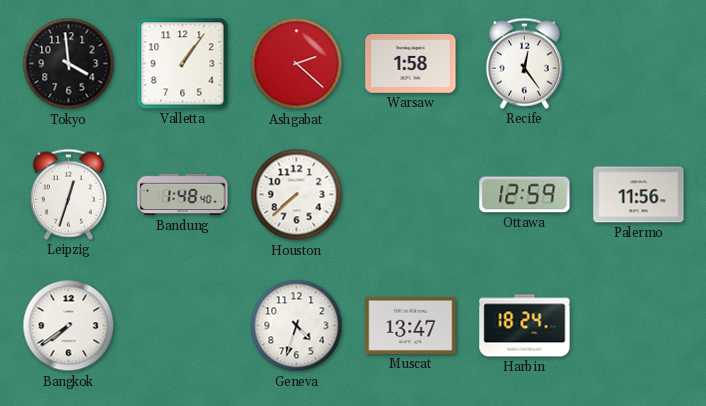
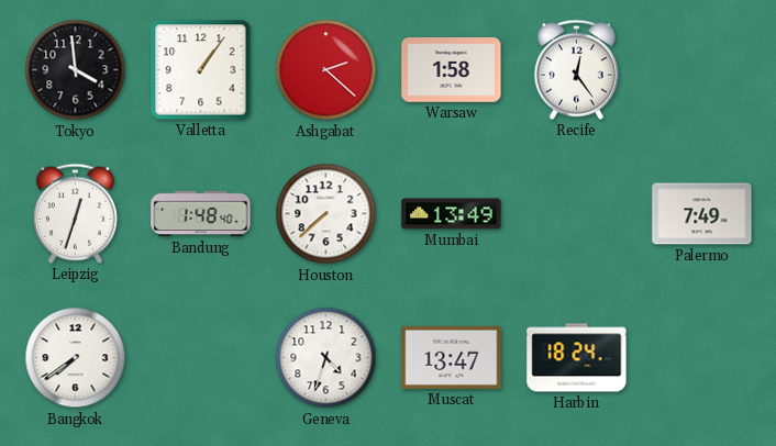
Mumbai: none -> 13:49 (452, 214)
Ottawa: 12:59 -> none (525, 195)
Palermo: 11:56 -> 7:49 (702, 214)
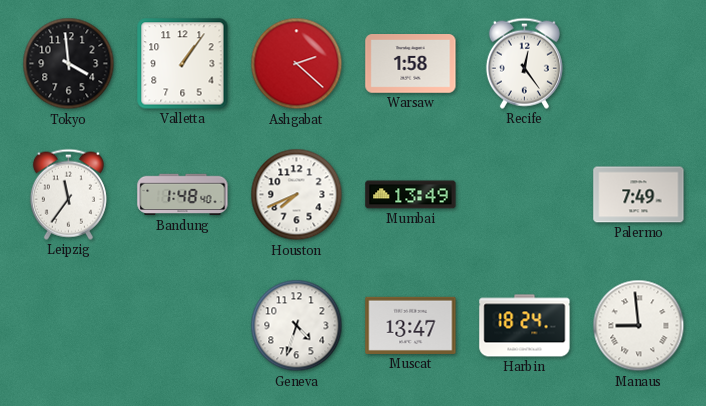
Leipzig: 12:33 -> 11:36 (68, 194)
Houston: 7:38 -> 7:41 (297, 195)
Bangkok: 7:39 -> none (76, 358)
Manaus: none -> 8:59 (639, 326)
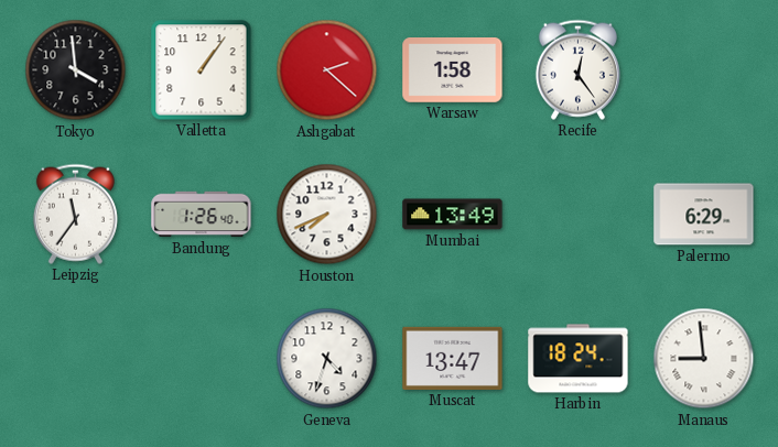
Bandung: 1:48 -> 1:26 (202, 215)
Palermo: 7:49 -> 6:29 (704, 215)
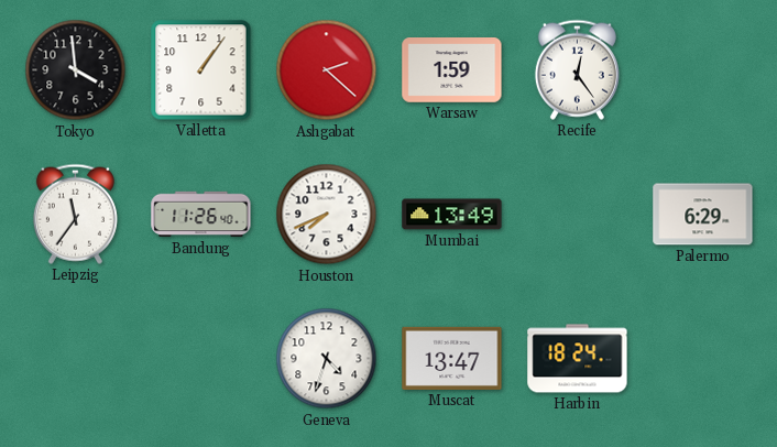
Warsaw: 1:58 -> 1:59 (452, 70)
Bandung: 1:26 -> 11:26 (201, 215)
Manaus: 8:59 -> none (704, 359)
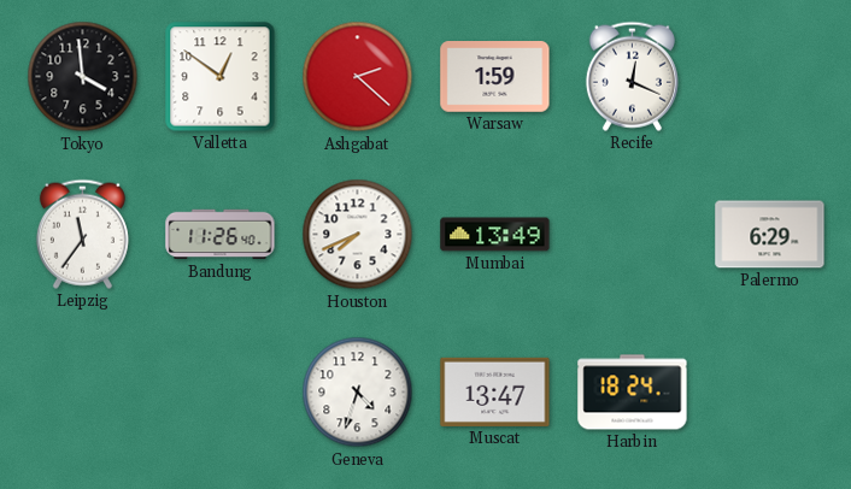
Valletta: 1:06 -> 12:51 (221, 77)
Recife: 12:24 -> 12:19 (632, 76)
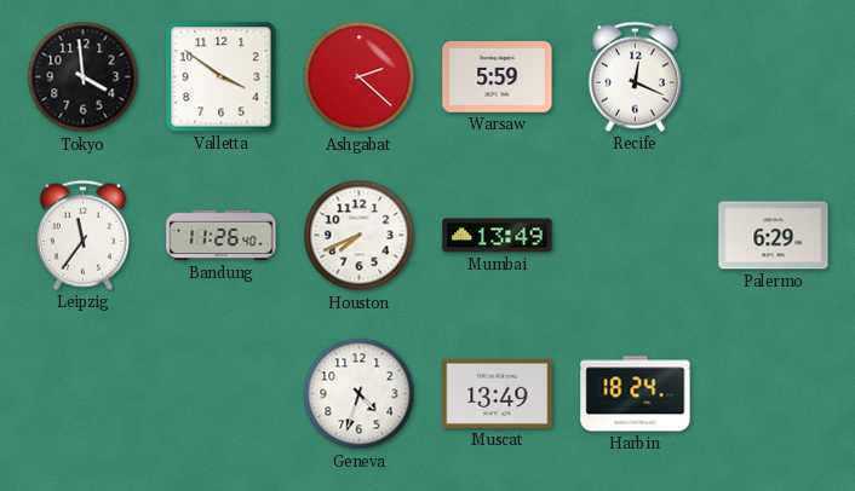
Valletta: 12:51 -> 3:51 (222, 77)
Warsaw: 1:59 -> 5:59 (498, 77)
Muscat: 13:47 -> 13:49 (498, 393)
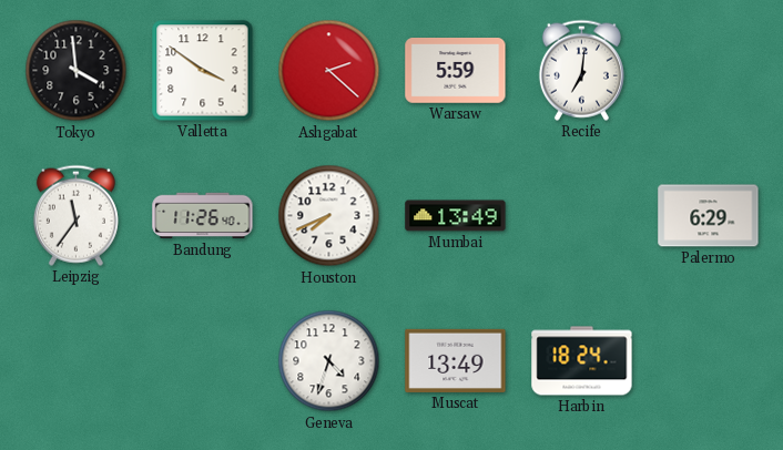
Recife: 12:19 -> 7:01 (581, 70)
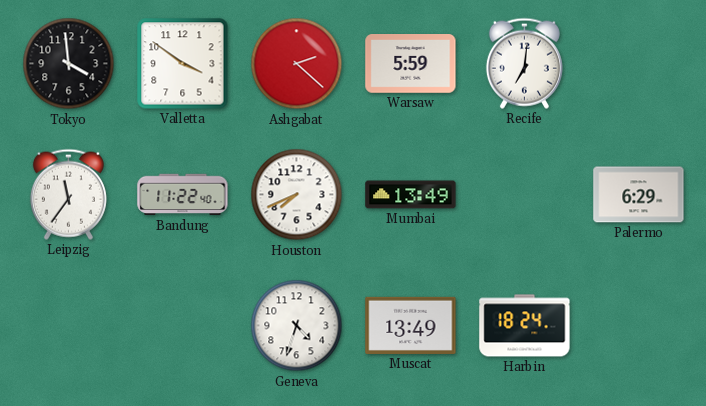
Bandung: 11:26 -> 11:22 (183, 195)
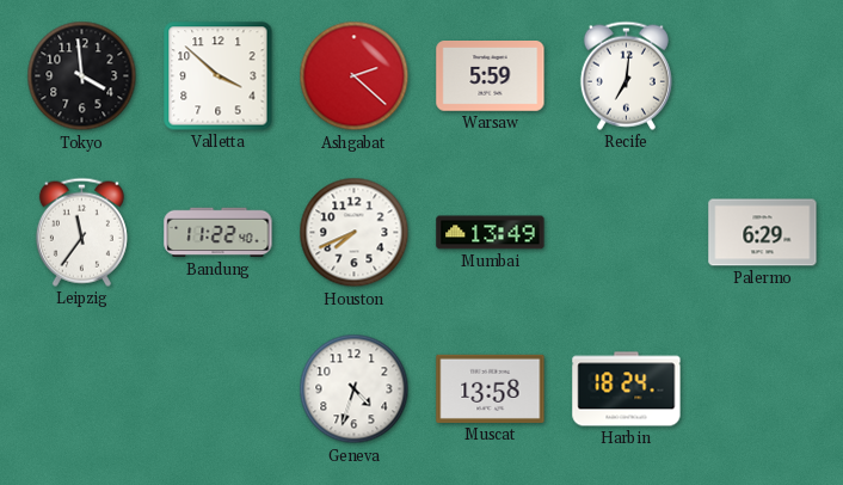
Valletta: 3:51 -> 3:52 (219, 76)
Muscat: 13:49 -> 13:58 (491, 388)
